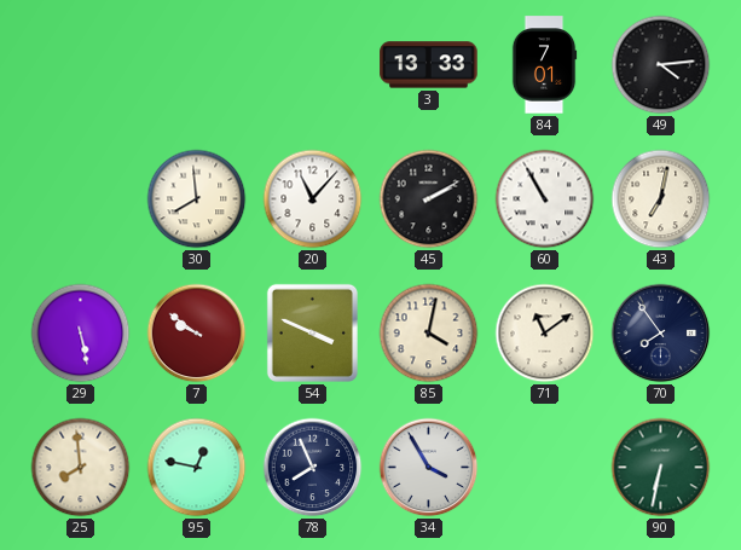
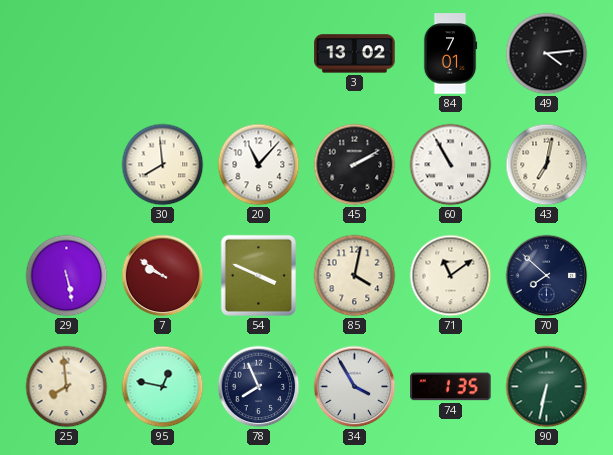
3: 13:33 -> 13:02 (355, 54)
70: 7:54 -> 7:52 (547, 276)
74: none -> 1:35 (451, 387)
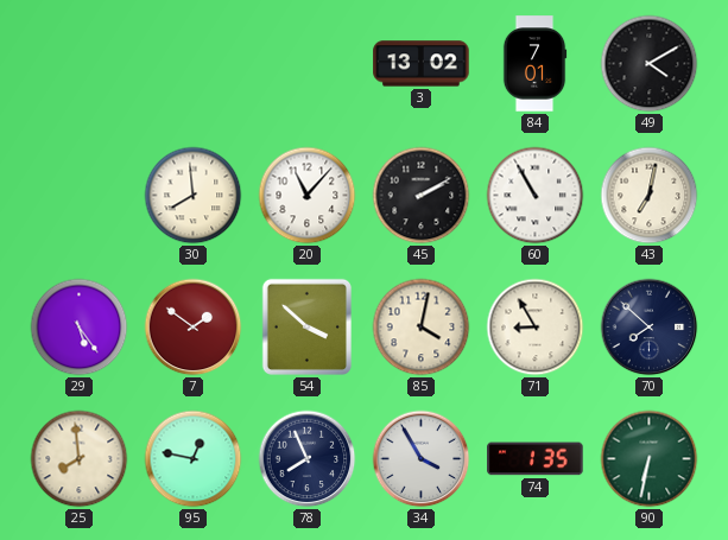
49: 4:14 -> 4:10 (650, 64)
29: 5:28 -> 5:24 (80, 328)
7: 9:51 -> 1:51 (194, 328)
54: 3:49 -> 3:52 (306, 326)
71: 11:09 -> 8:55 (536, 328)
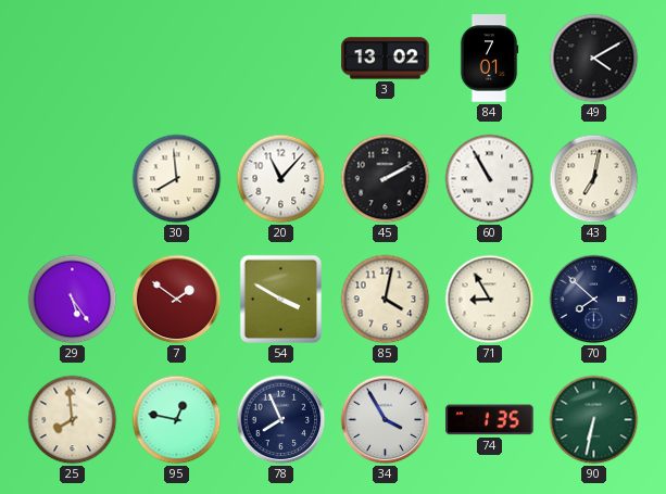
54: 3:52 -> 3:50 (280, 299)
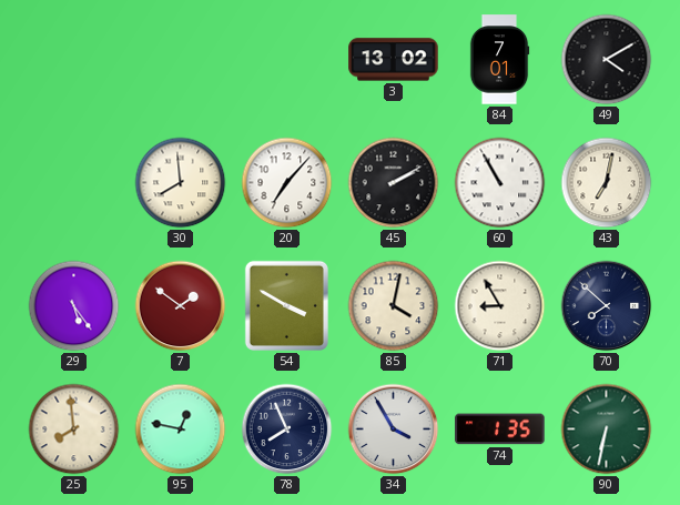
20: 11:07 -> 7:07 (287, 183)
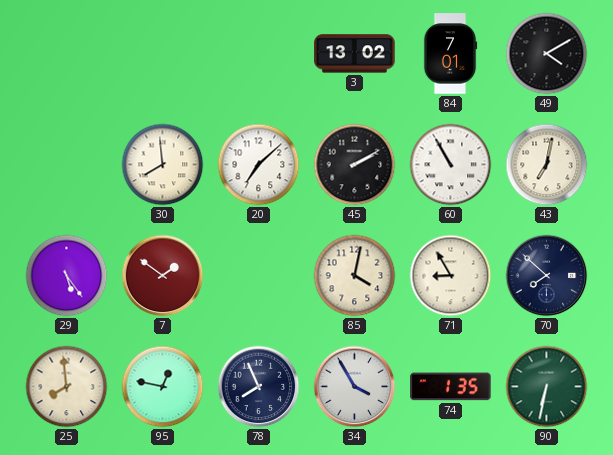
20: 7:07 -> 7:08 (259, 165)
54: 3:50 -> none (286, 305)
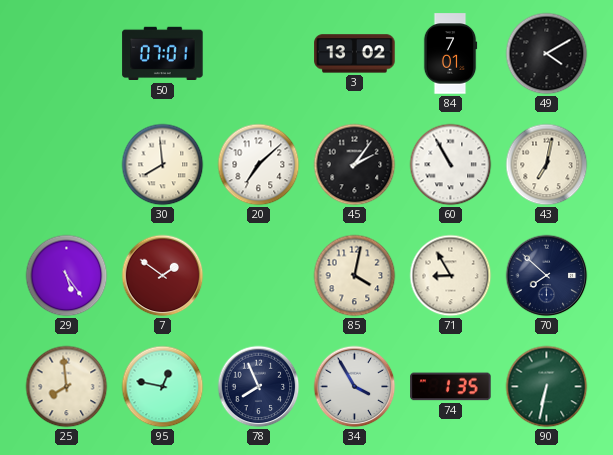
50: none -> 07:01 (163, 54)
45: 2:10 -> 2:06 (355, 165)
